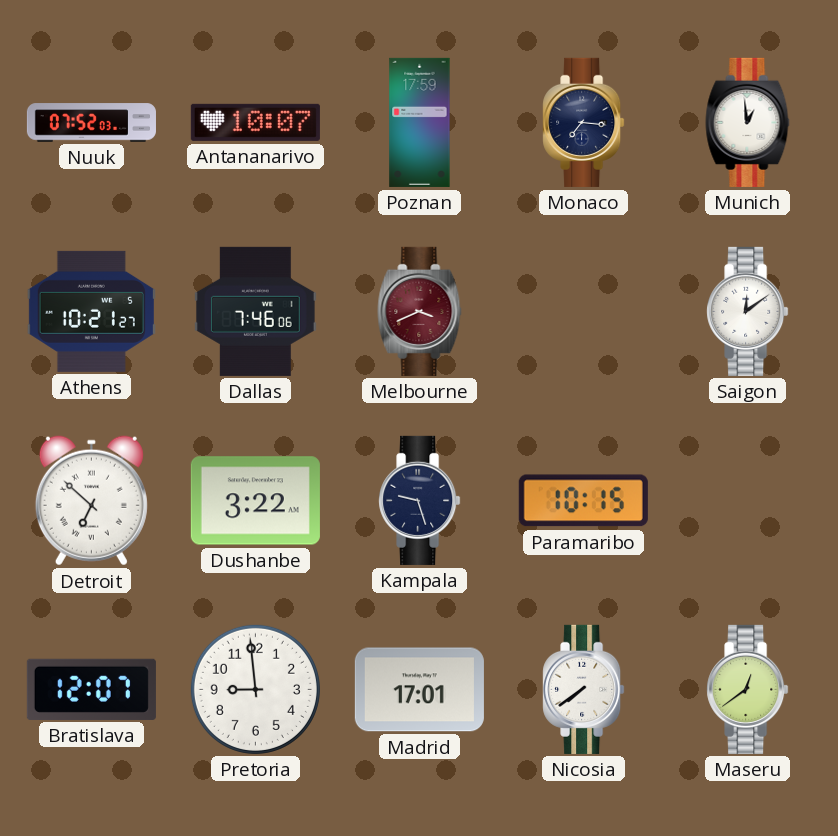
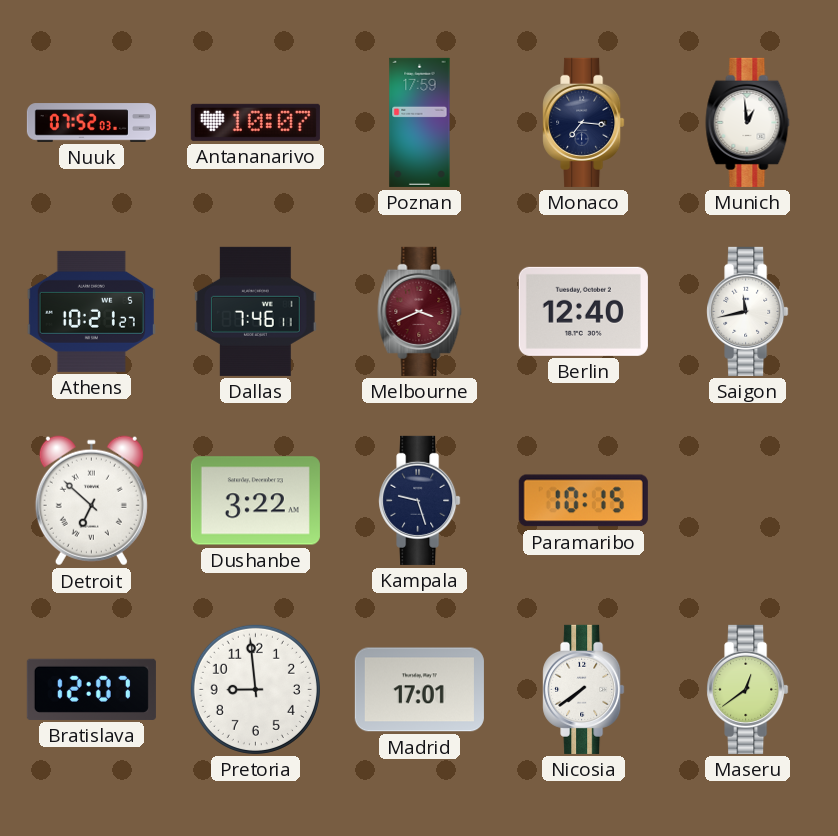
Dallas: 7:46:06 -> 7:46:11 (255, 311)
Berlin: none -> 12:40 (583, 311)
Saigon: 12:09 -> 11:43 (748, 311)
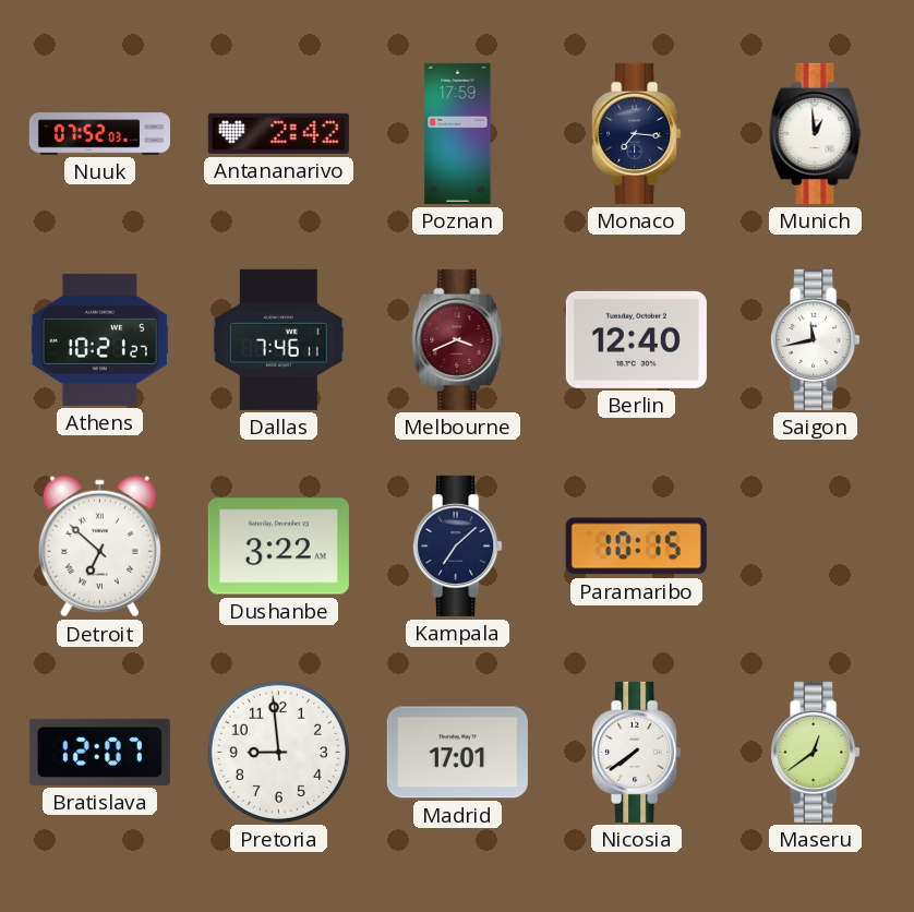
Antananarivo: 10:07 -> 2:42 (278, 133)
Kampala: 9:27 -> 7:08 (458, 545)
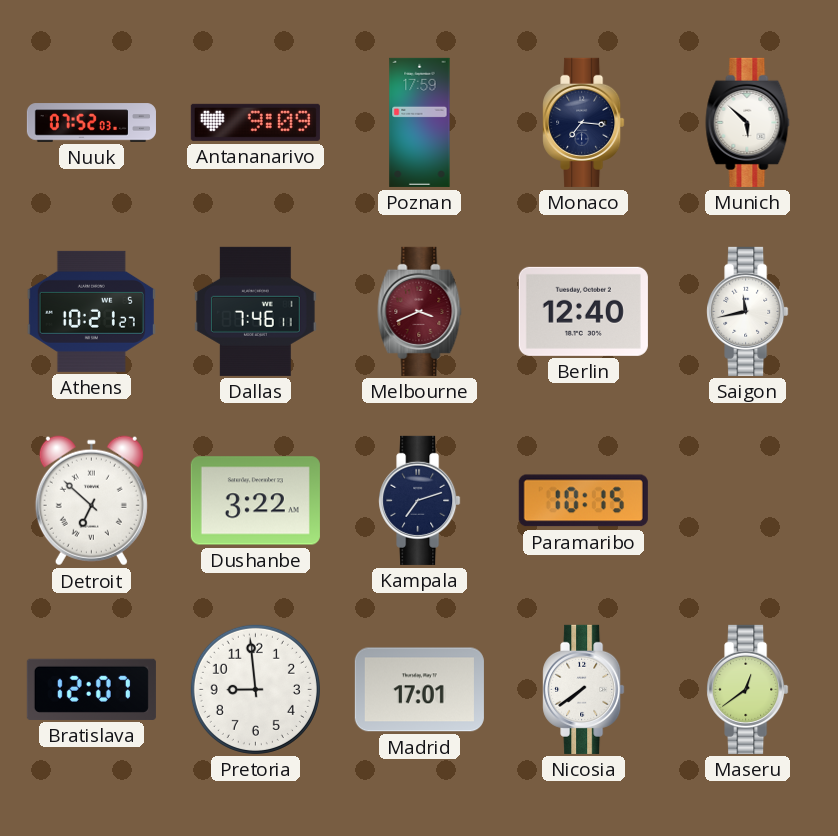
Antananarivo: 2:42 -> 9:09 (255, 122)
Munich: 12:59 -> 5:52 (748, 122)
Kampala: 7:08 -> 7:12 (420, 500)
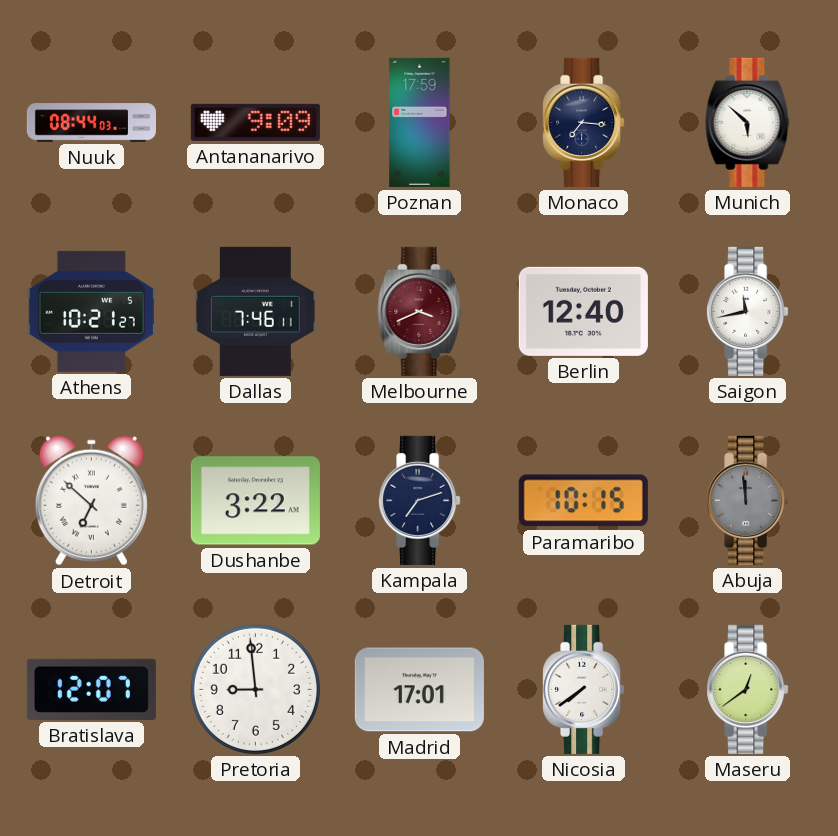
Nuuk: 07:52 -> 08:44 (91, 123)
Abuja: none -> 11:59 (748, 500)
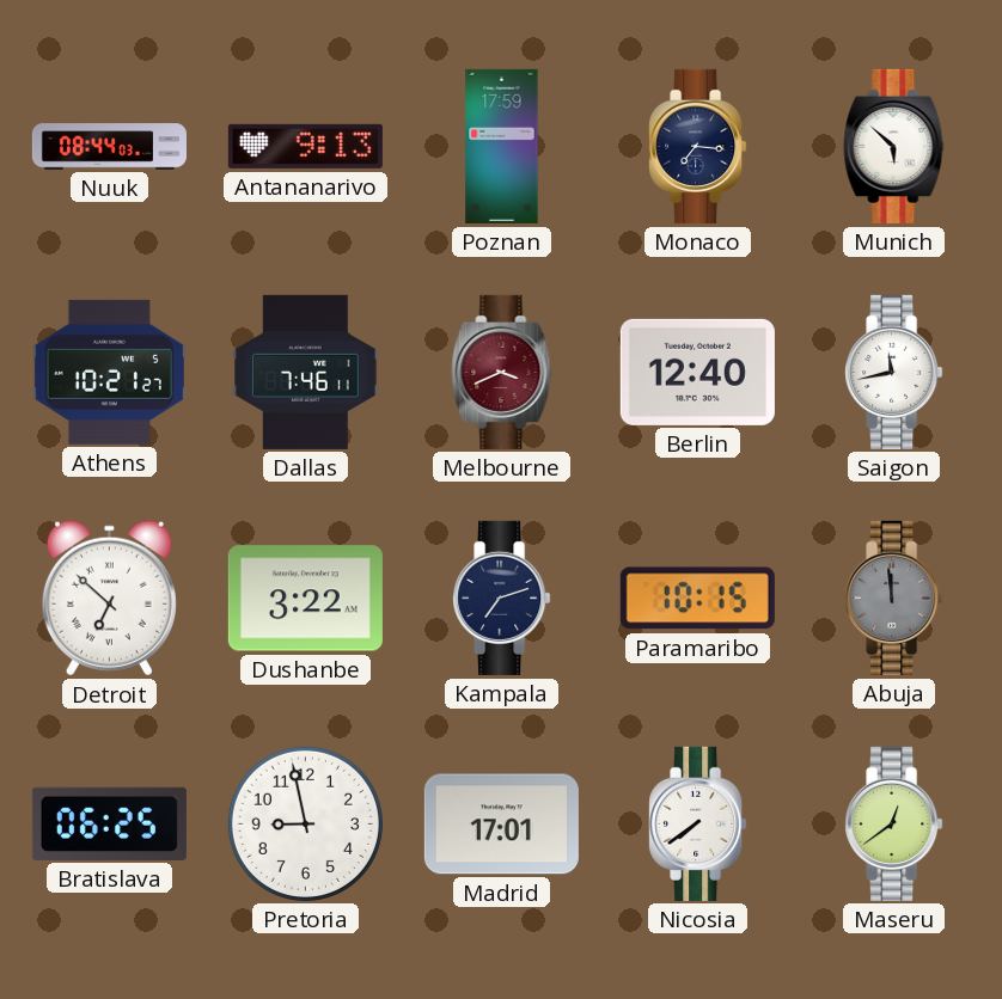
Antananarivo: 9:09 -> 9:13 (305, 146)
Bratislava: 12:07 -> 06:25 (109, 823)
Pretoria: 8:59 -> 8:58 (305, 823)
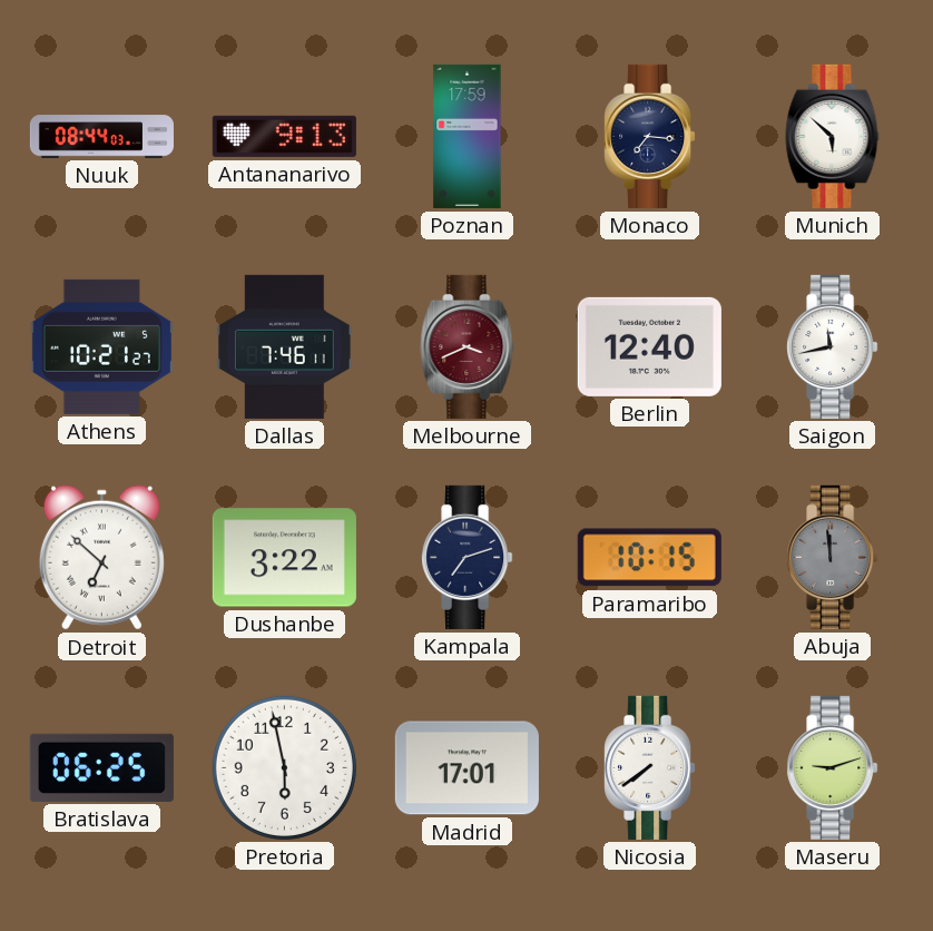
Pretoria: 8:58 -> 5:58 (284, 767)
Maseru: 12:39 -> 9:12 (833, 767)
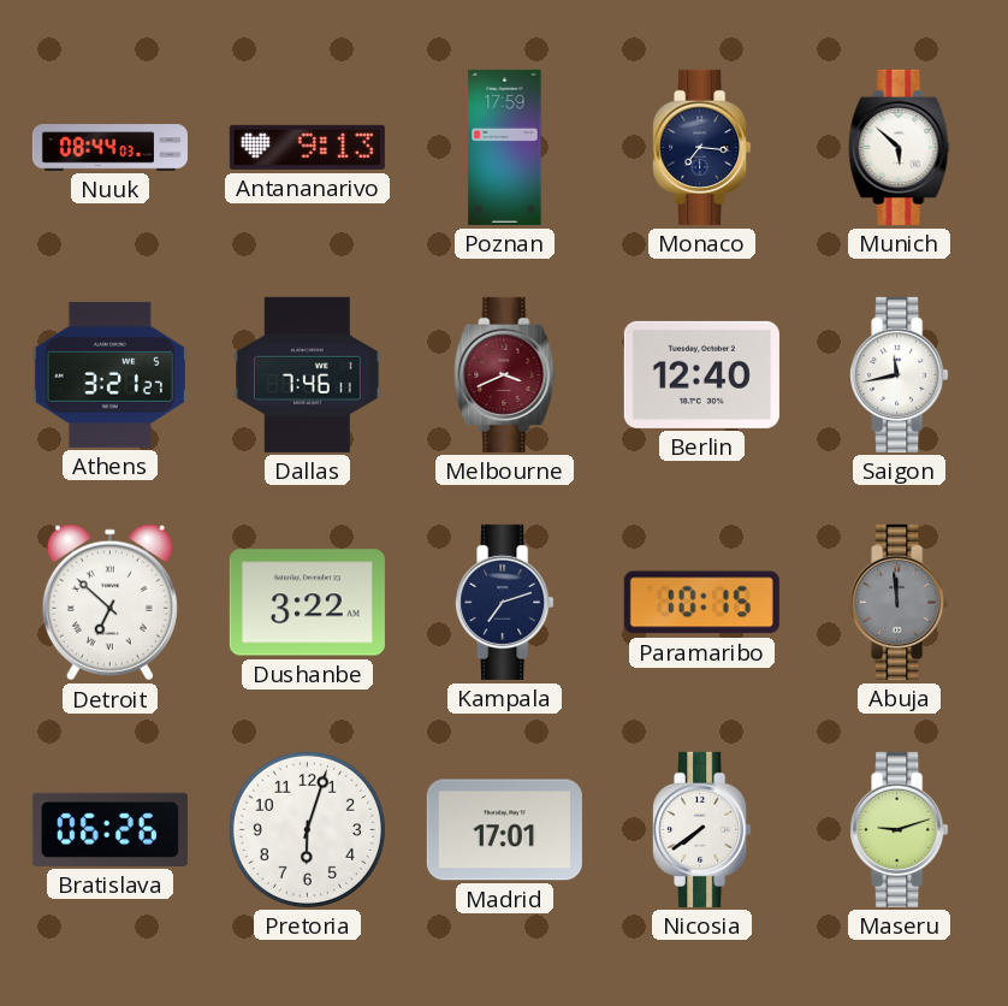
Athens: 10:21 -> 3:21 (109, 374)
Bratislava: 06:25 -> 06:26 (109, 829)
Pretoria: 5:58 -> 6:03 (307, 829)
